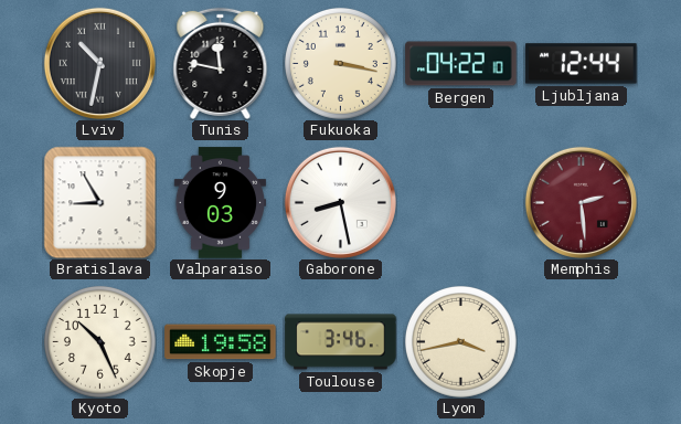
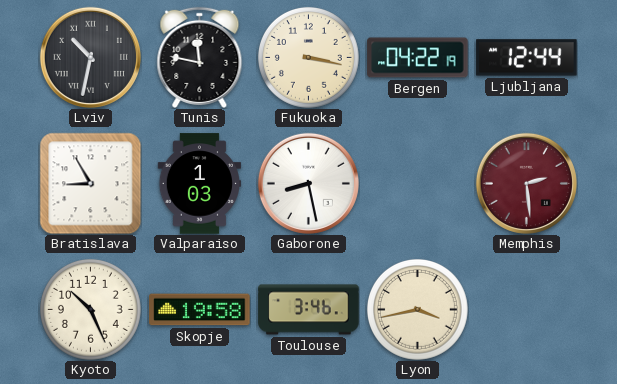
Bergen: 04:22:10 -> 04:22:19 (418, 58)
Valparaiso: 9:03 -> 1:03 (199, 184)
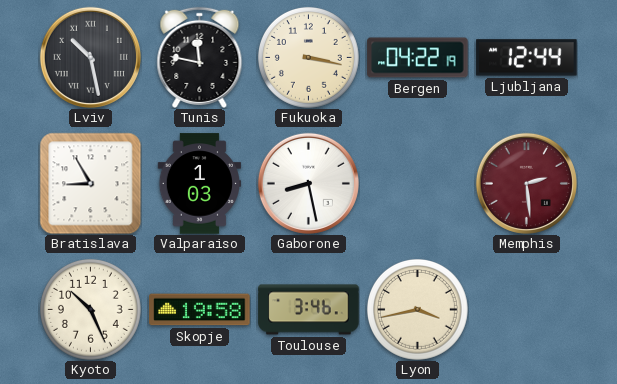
Lviv: 10:32 -> 10:28 (90, 57)
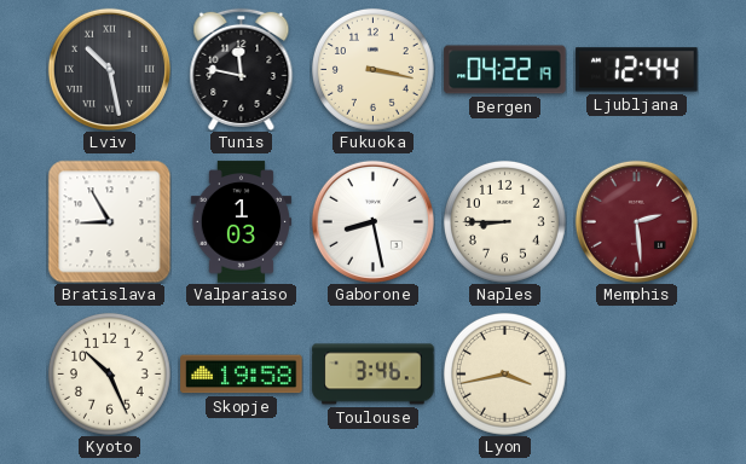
Naples: none -> 8:45 (504, 221)
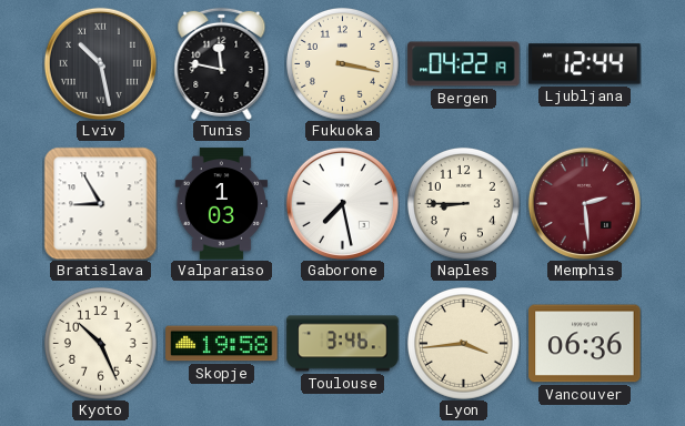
Gaborone: 8:28 -> 7:28 (342, 203)
Lyon: 3:43 -> 3:44 (463, 343)
Vancouver: none -> 06:36 (585, 344)
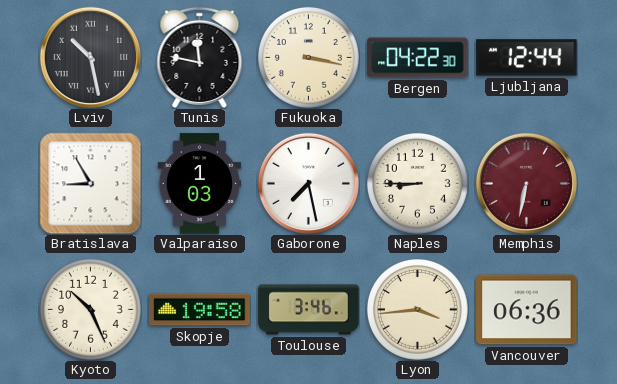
Bergen: 04:22:19 -> 04:22:30 (418, 58)
Memphis: 2:29 -> 6:32 (526, 183)
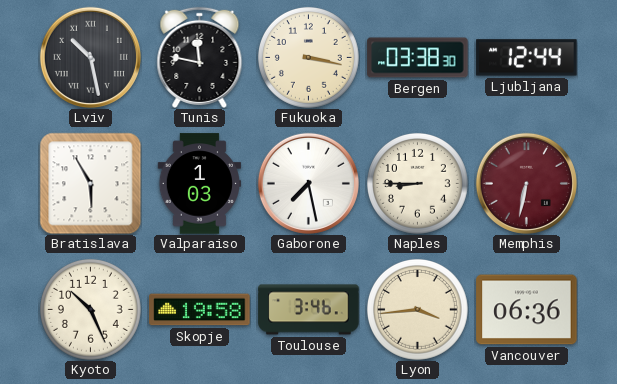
Bergen: 04:22 -> 03:38 (418, 58)
Bratislava: 8:55 -> 5:55 (90, 183)
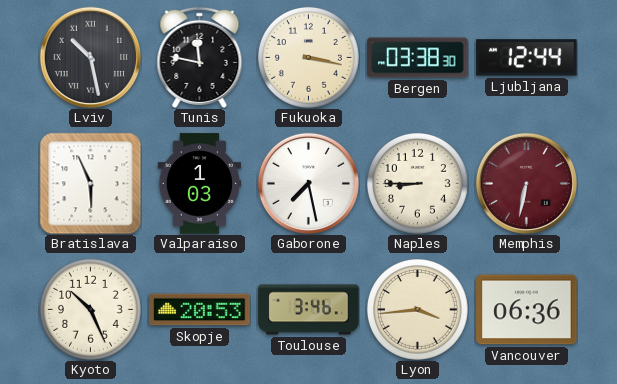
Bratislava: 5:55 -> 5:56 (90, 183)
Skopje: 19:58 -> 20:53 (200, 310)
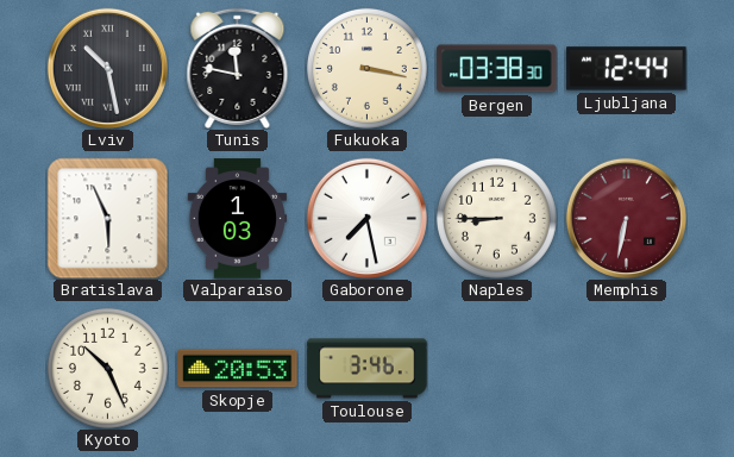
Lyon: 3:44 -> none (417, 309)
Vancouver: 06:36 -> none (527, 310)
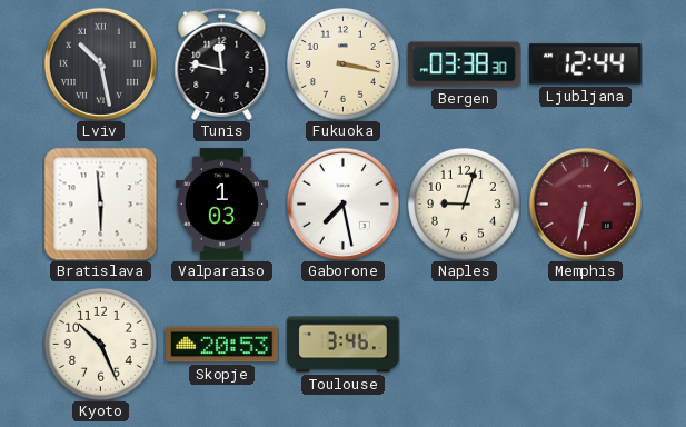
Bratislava: 5:56 -> 5:59 (100, 203)
Naples: 8:45 -> 9:03 (464, 203)
